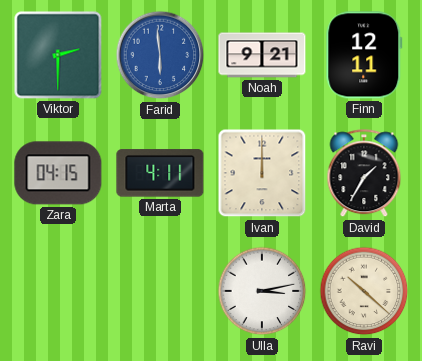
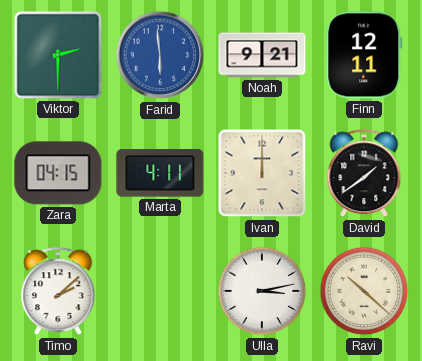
David: 1:35 -> 1:39 (364, 174)
Timo: none -> 2:08 (58, 292)
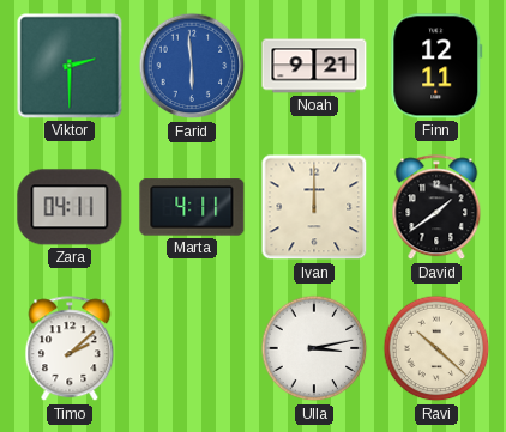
Zara: 04:15 -> 04:11 (70, 207)
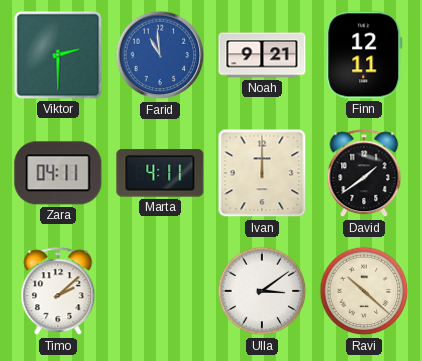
Farid: 5:59 -> 10:59 (160, 55)
Ulla: 3:13 -> 3:09 (262, 291)
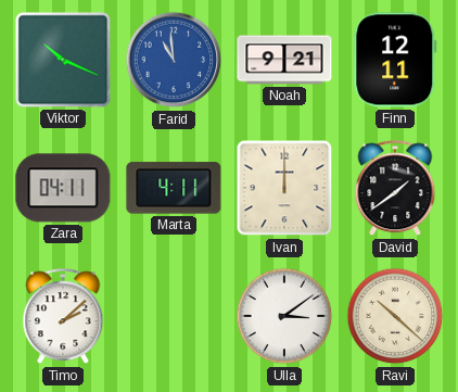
Viktor: 2:30 -> 10:19 (63, 60)
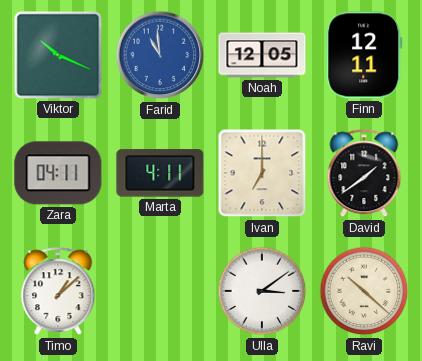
Noah: 9:21 -> 12:05 (262, 55)
Ivan: 12:00 -> 7:00 (262, 173)
Timo: 2:08 -> 1:08 (58, 292)
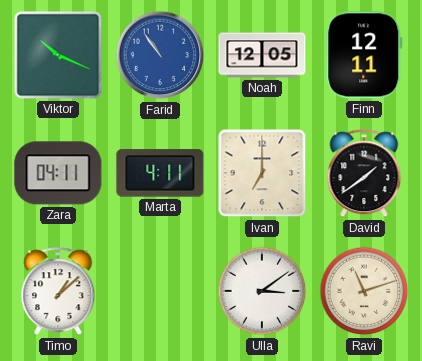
Farid: 10:59 -> 10:54 (160, 55)
Ravi: 10:22 -> 11:12 (364, 291)
